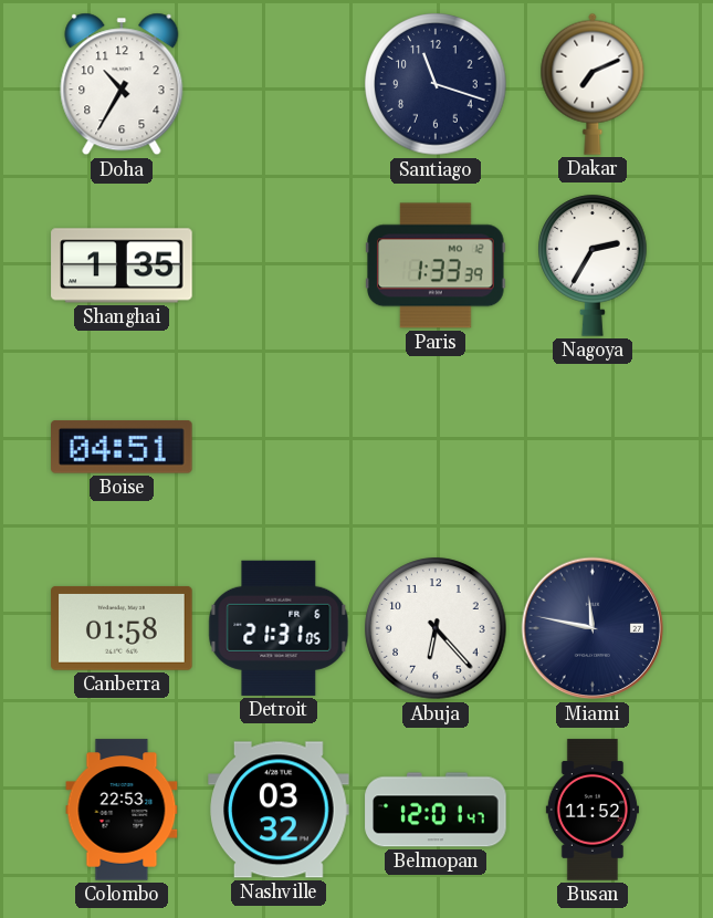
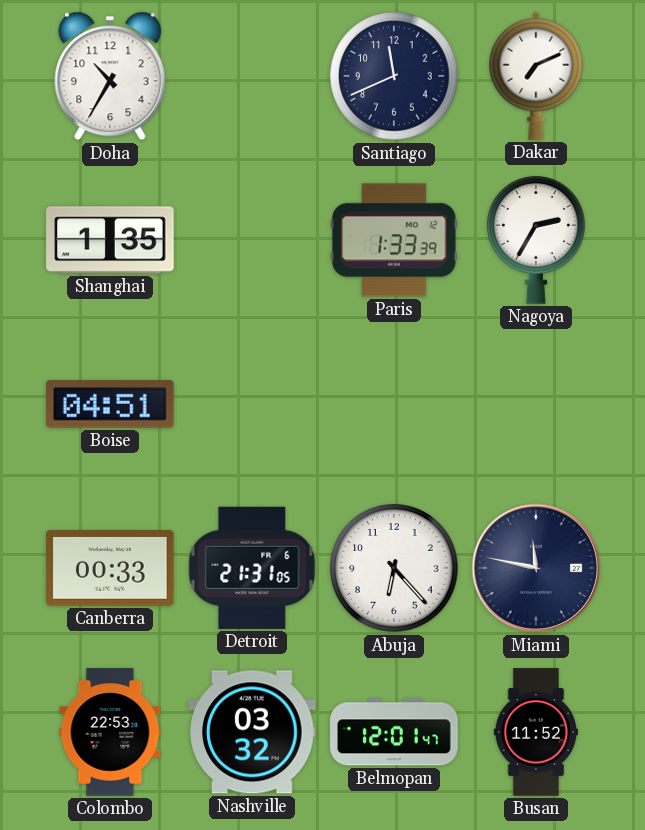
Santiago: 11:18 -> 11:41 (394, 76)
Canberra: 01:58 -> 00:33 (110, 568)
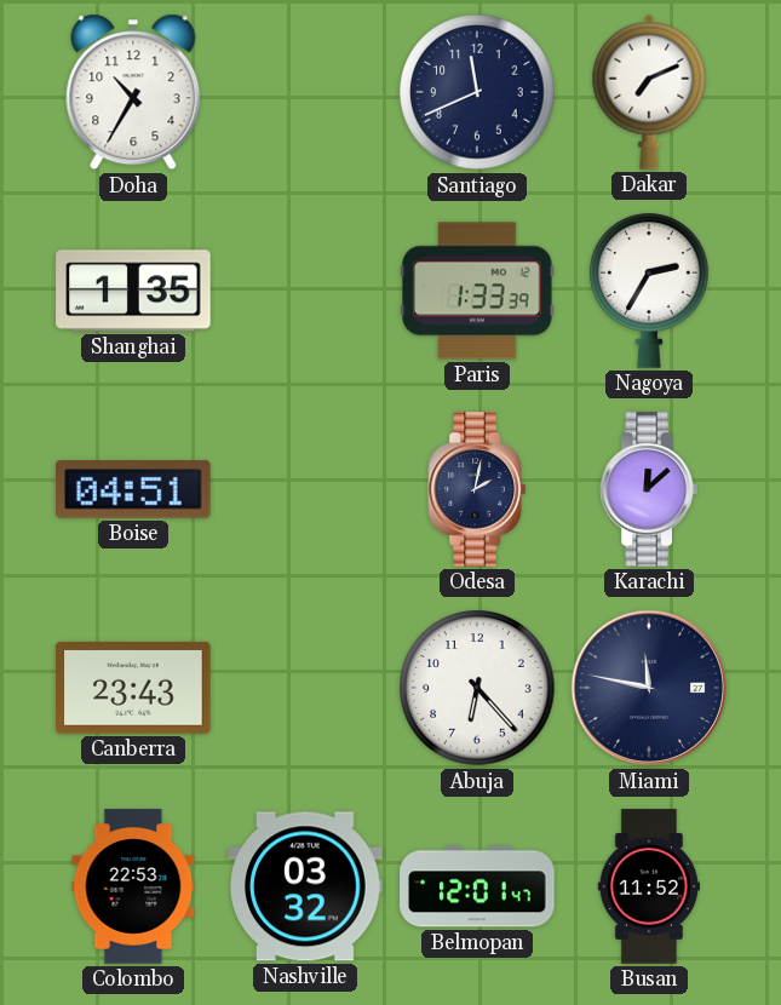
Odesa: none -> 2:02 (476, 489)
Karachi: none -> 12:08 (648, 489)
Canberra: 00:33 -> 23:43 (133, 688)
Detroit: 21:31 -> none (252, 568)
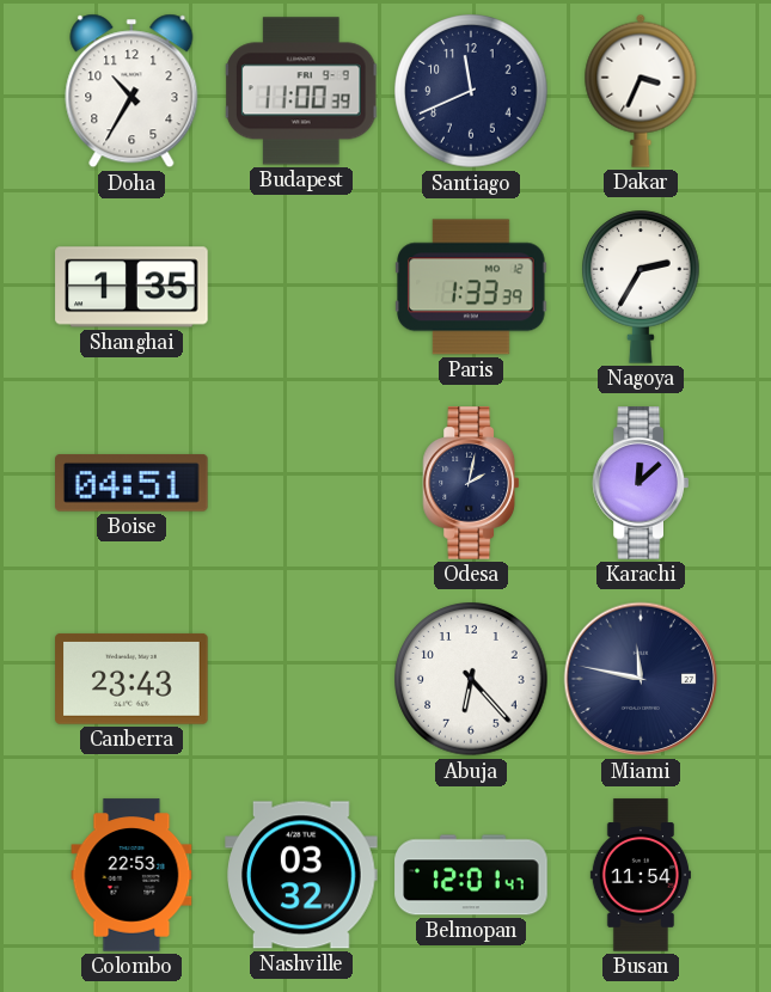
Budapest: none -> 11:00 (301, 91)
Dakar: 7:11 -> 3:34 (641, 91)
Busan: 11:52 -> 11:54 (641, 875)
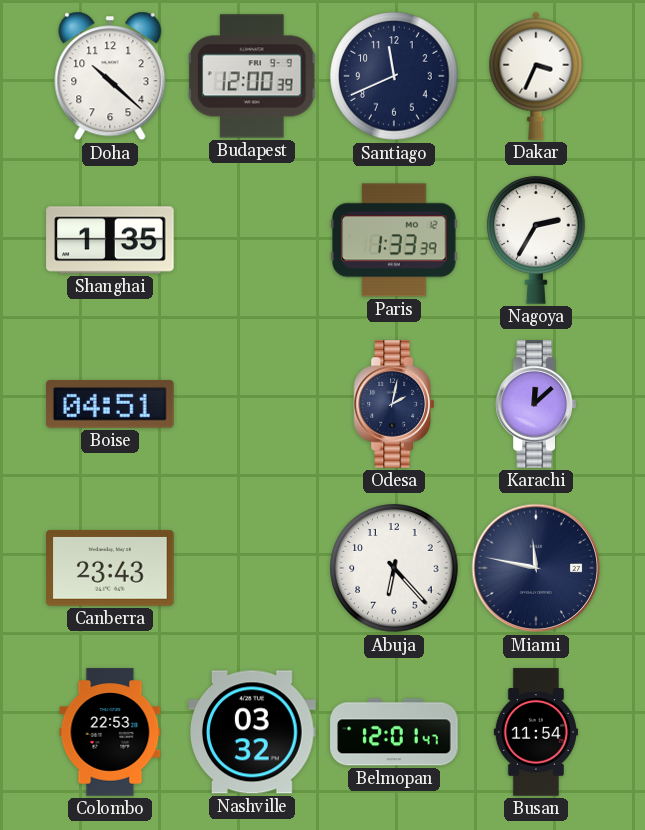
Doha: 10:35 -> 10:22 (110, 76)
Budapest: 11:00 -> 12:00 (252, 76)
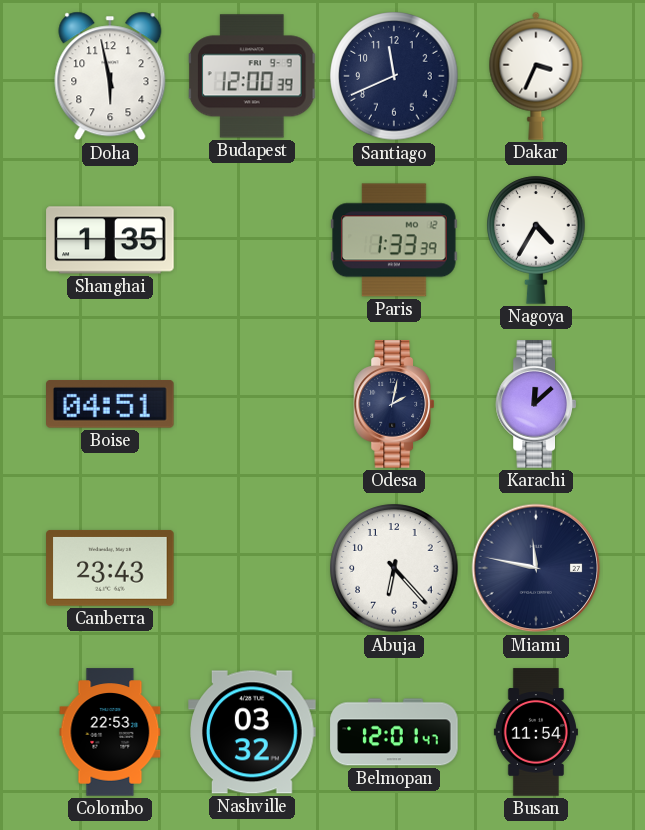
Doha: 10:22 -> 5:58 (110, 76)
Nagoya: 2:35 -> 4:35 (536, 240)
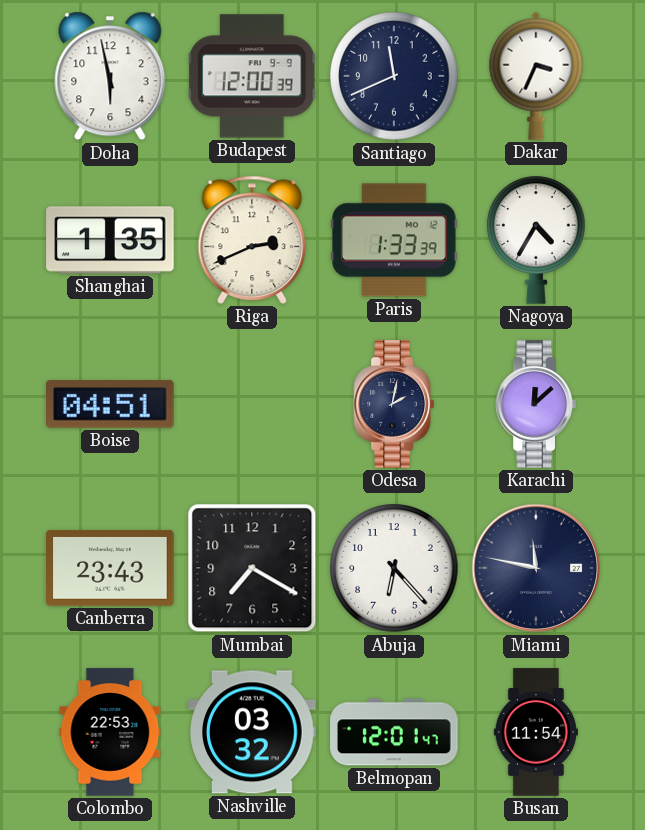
Riga: none -> 2:41 (252, 240)
Mumbai: none -> 7:20 (252, 568)
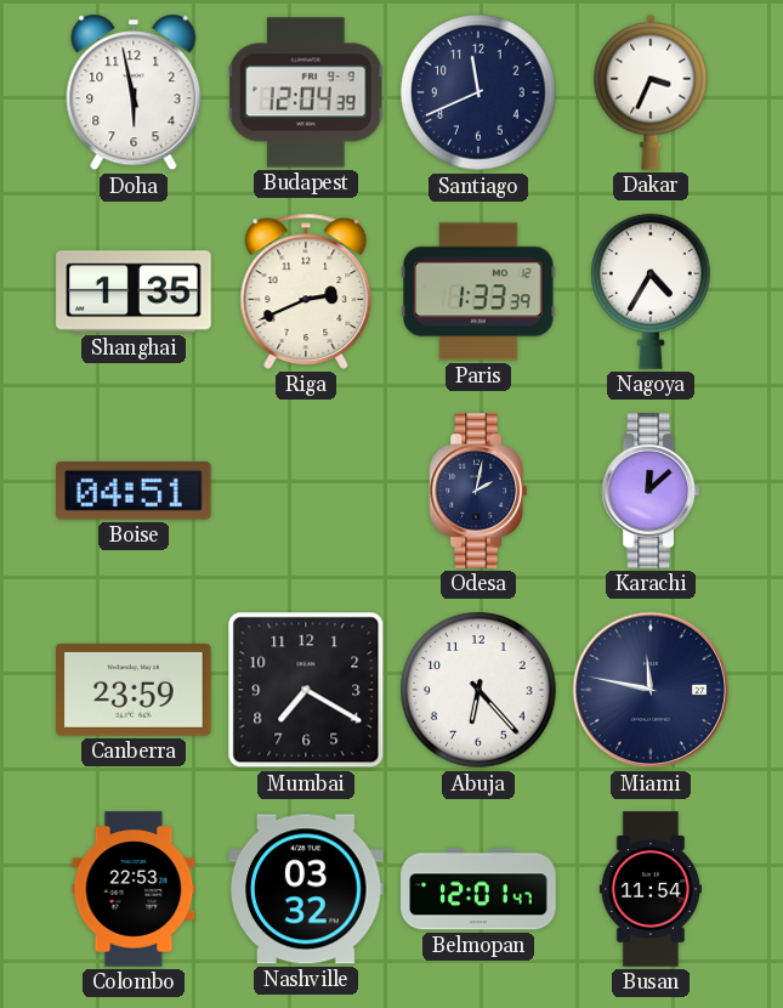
Budapest: 12:00 -> 12:04 (306, 92)
Canberra: 23:43 -> 23:59 (134, 690)
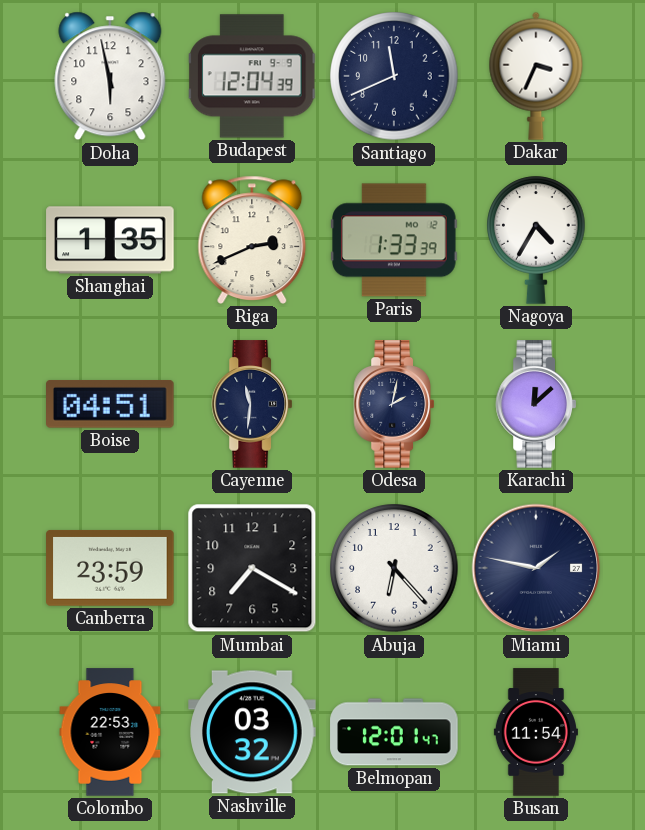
Cayenne: none -> 11:31 (251, 404)
Miami: 11:47 -> 1:47 (536, 568)
